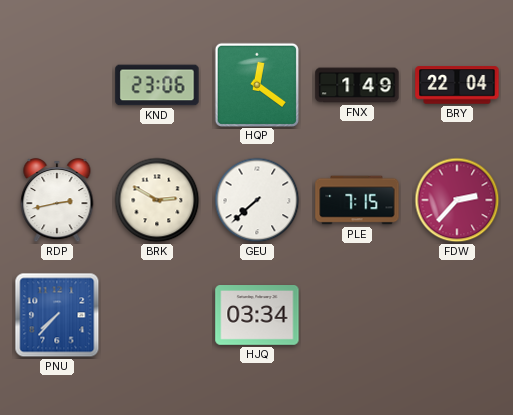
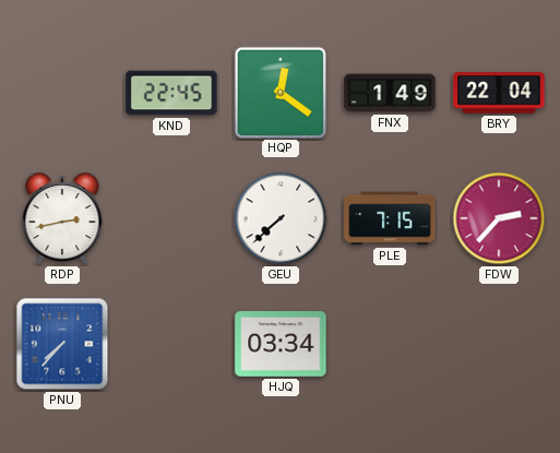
KND: 23:06 -> 22:45 (171, 93)
BRK: 2:50 -> none (157, 200)
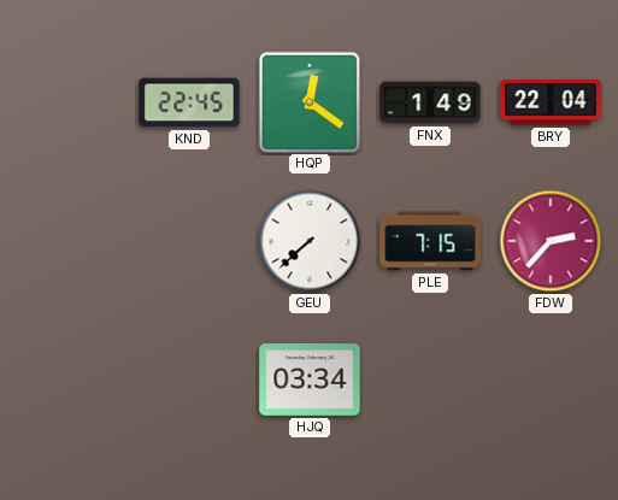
RDP: 2:43 -> none (62, 218)
PNU: 7:37 -> none (62, 344)
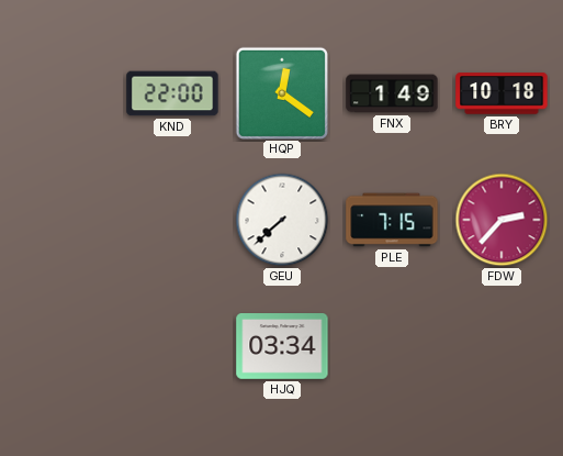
KND: 22:45 -> 22:00 (172, 93)
BRY: 22:04 -> 10:18 (502, 93)
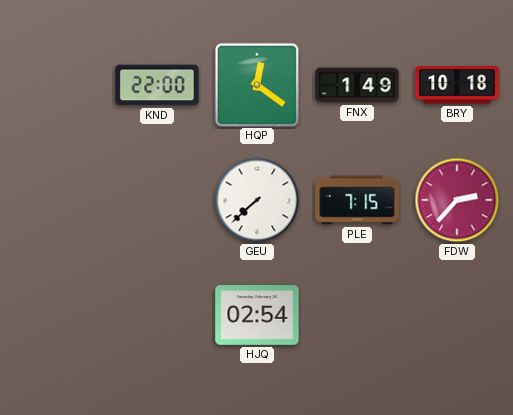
HJQ: 03:34 -> 02:54 (257, 316)
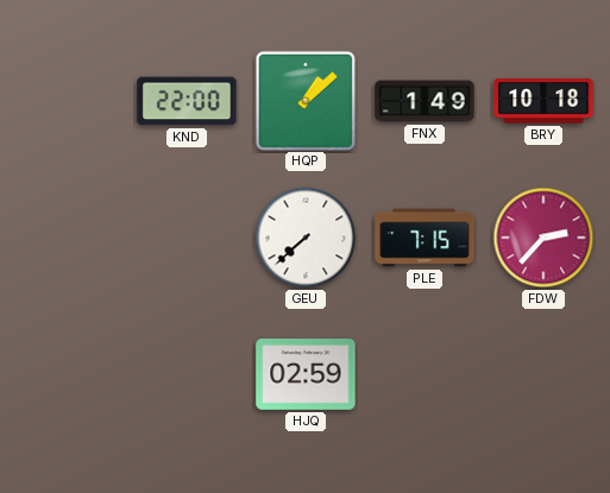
HQP: 12:21 -> 1:08 (304, 100)
HJQ: 02:54 -> 02:59 (306, 375)
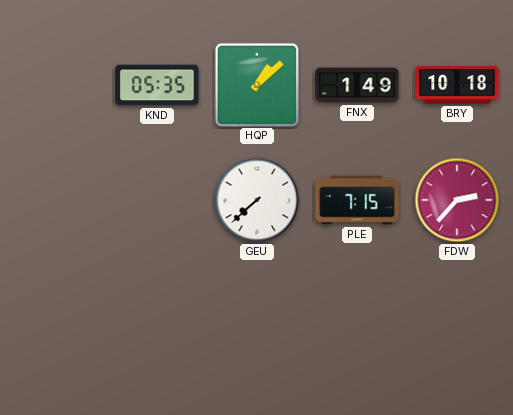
KND: 22:00 -> 05:35 (157, 85)
HJQ: 02:59 -> none (306, 375)
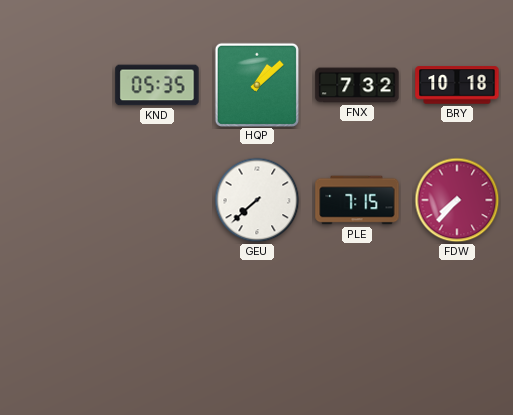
FNX: 1:49 -> 7:32 (357, 85)
FDW: 2:37 -> 7:37 (457, 200)
